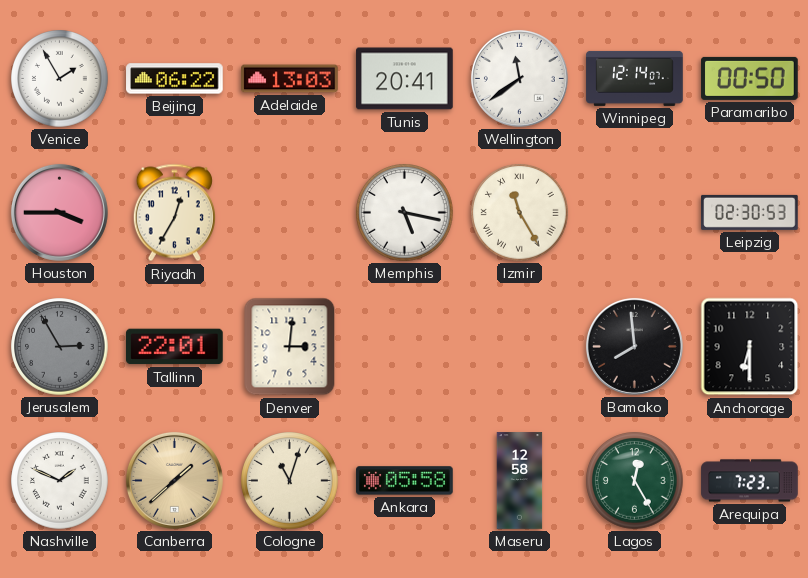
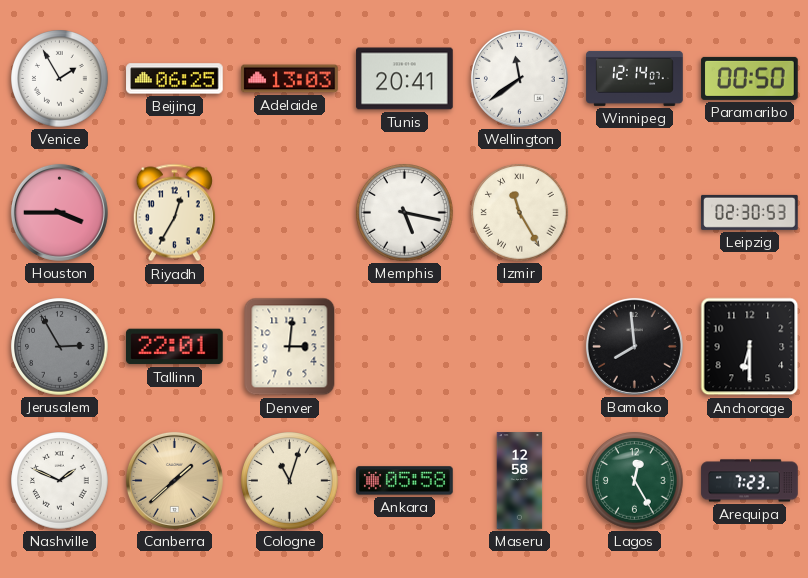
Beijing: 06:22 -> 06:25 (175, 79)
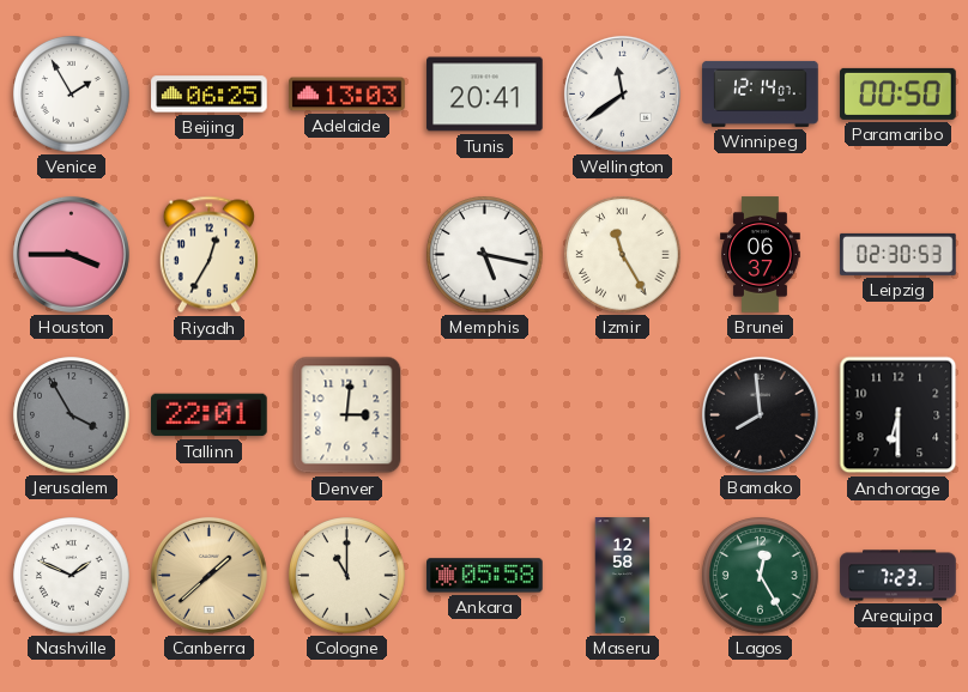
Brunei: none -> 06:37 (761, 255)
Jerusalem: 2:55 -> 3:55 (72, 415)
Cologne: 11:03 -> 11:00 (347, 576)
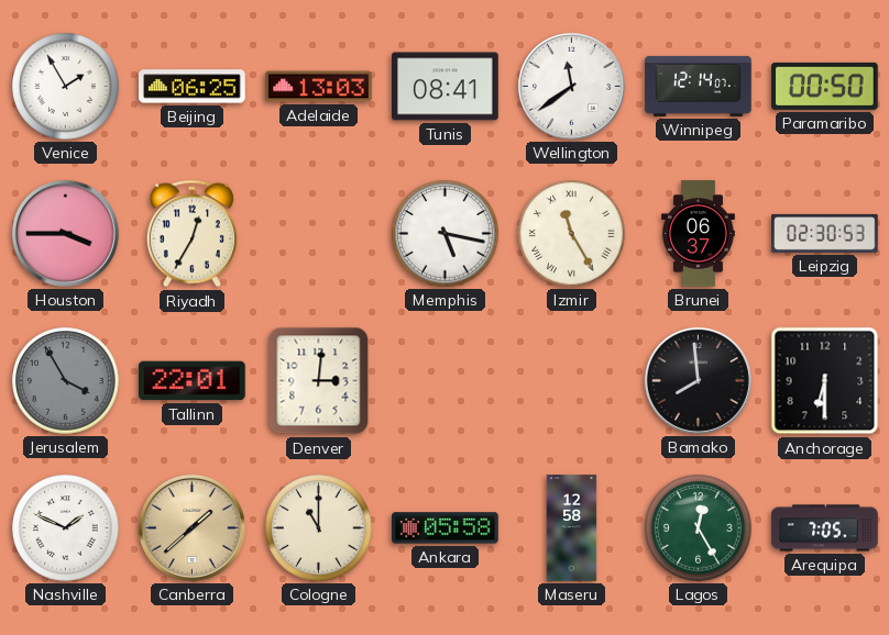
Tunis: 20:41 -> 08:41 (446, 87)
Arequipa: 7:23 -> 7:05 (825, 528)
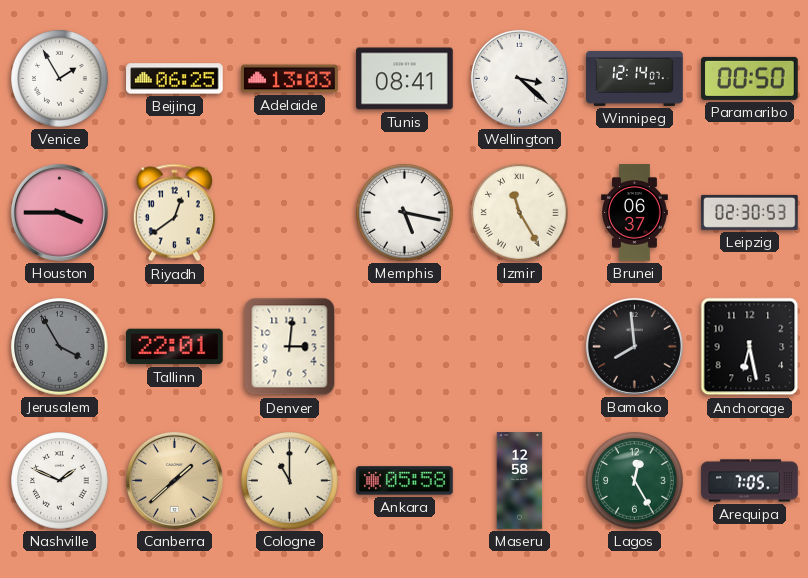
Wellington: 11:39 -> 3:22 (519, 78)
Riyadh: 12:35 -> 12:39 (174, 213)
Anchorage: 6:30 -> 6:28 (750, 347)
